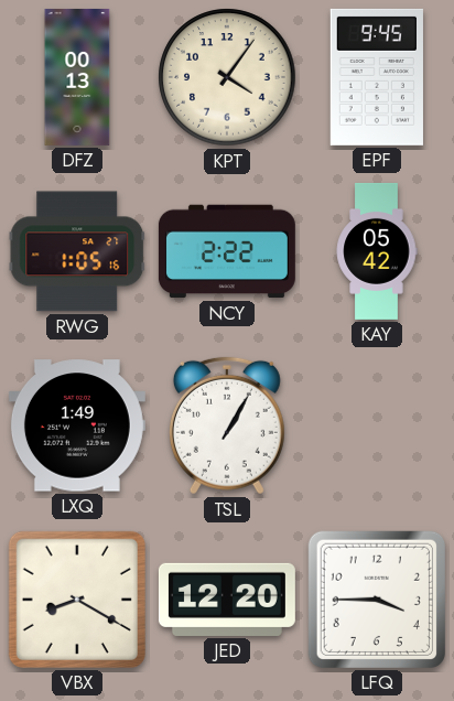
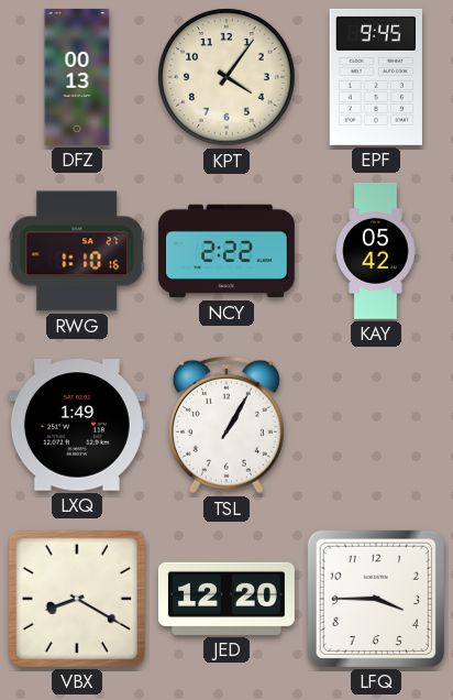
RWG: 1:05 -> 1:10 (77, 251)
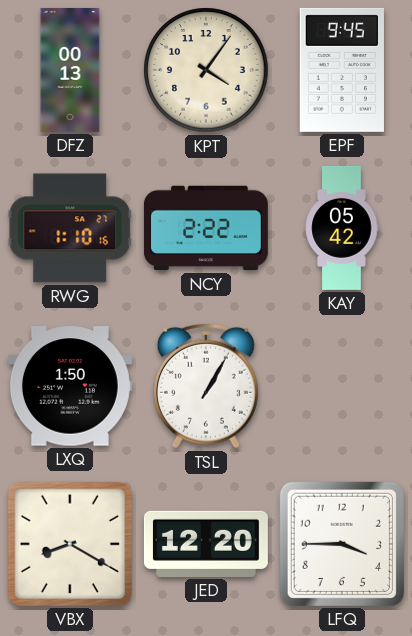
LXQ: 1:49 -> 1:50 (70, 386)
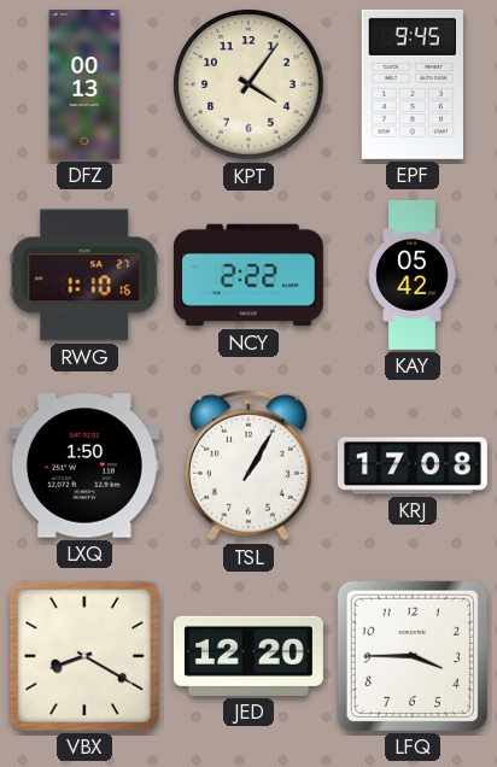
KRJ: none -> 17:08 (413, 466)
